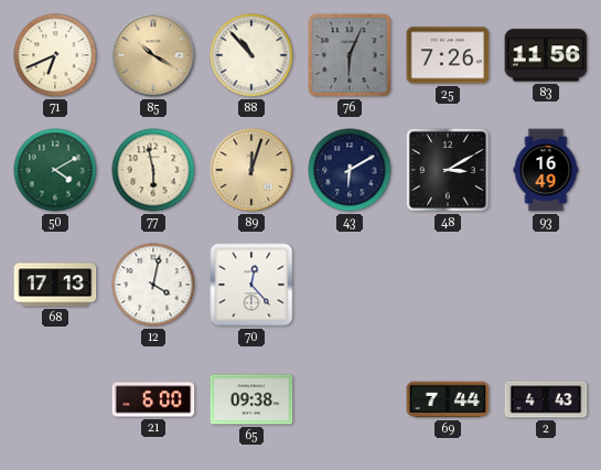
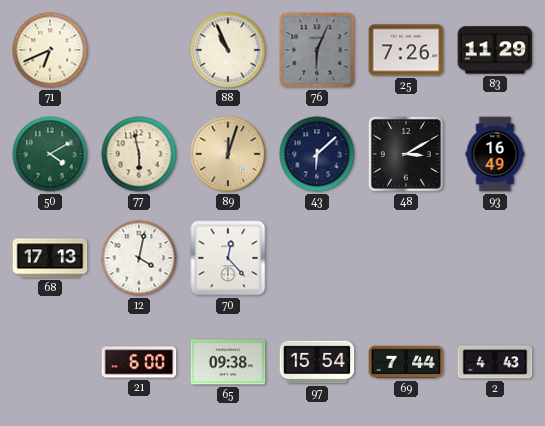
85: 10:20 -> none (153, 55)
88: 10:53 -> 10:56 (228, 50)
83: 11:56 -> 11:29 (495, 50)
43: 6:10 -> 6:08 (317, 154)
97: none -> 15:54 (317, 362)
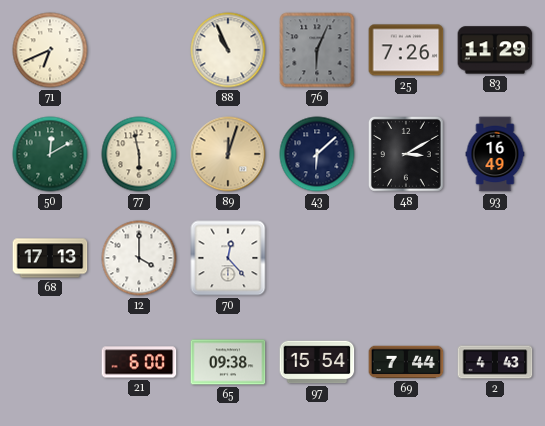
50: 4:10 -> 12:10 (50, 154)
12: 4:02 -> 4:00 (139, 258)
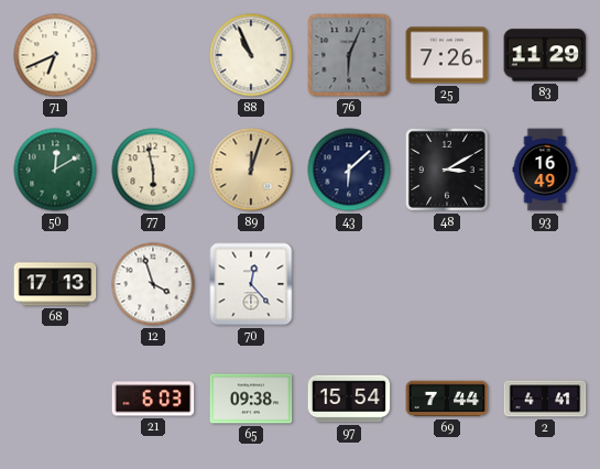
12: 4:00 -> 3:57 (153, 284)
21: 6:00 -> 6:03 (153, 399)
2: 4:43 -> 4:41 (545, 399)
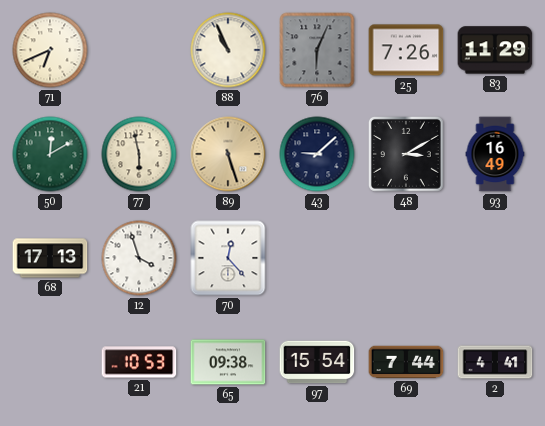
89: 12:03 -> 5:27 (228, 154)
43: 6:08 -> 9:08 (317, 154)
21: 6:03 -> 10:53 (139, 362)
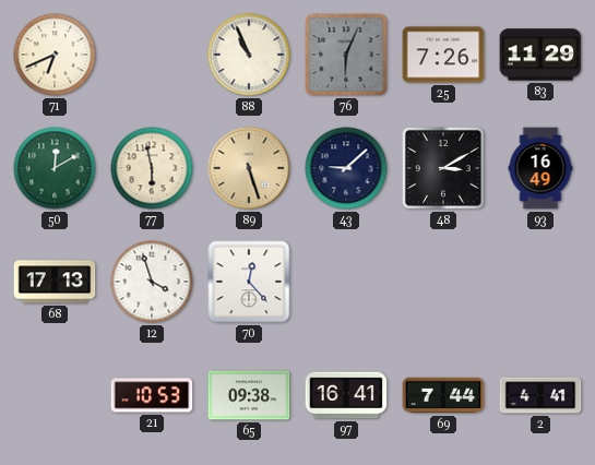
97: 15:54 -> 16:41 (346, 395)
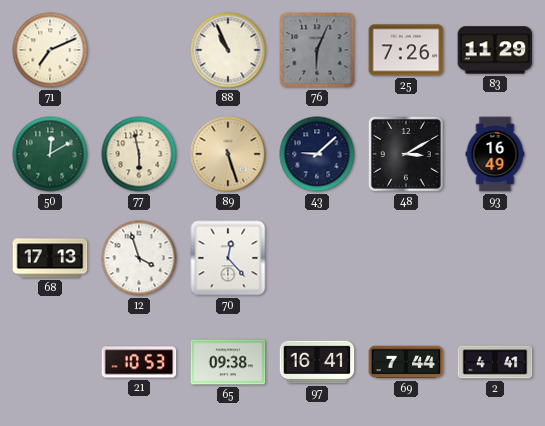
71: 6:41 -> 7:11 (50, 50)
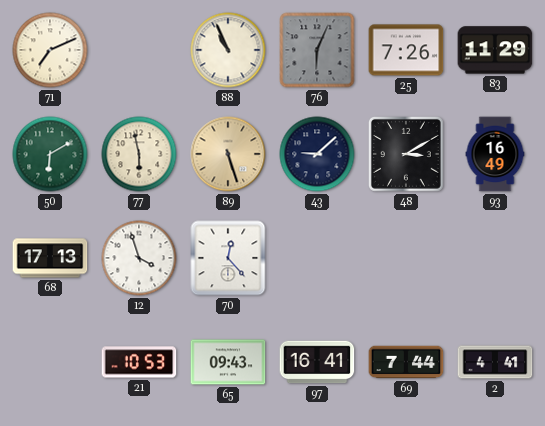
50: 12:10 -> 6:10 (50, 154)
65: 09:38 -> 09:43 (228, 362)
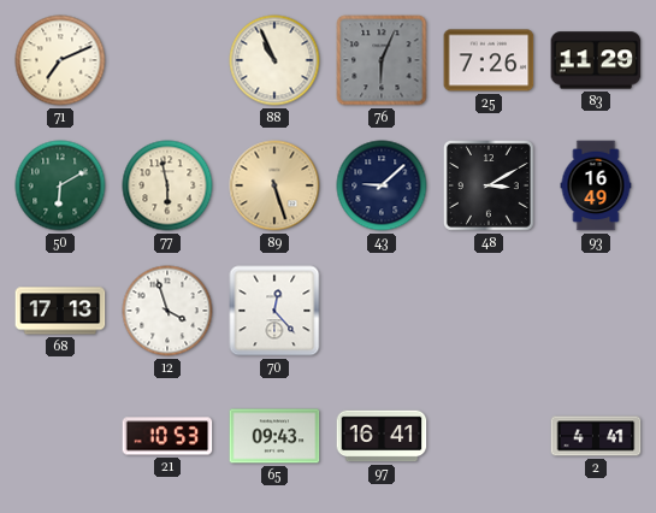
69: 7:44 -> none (406, 362)
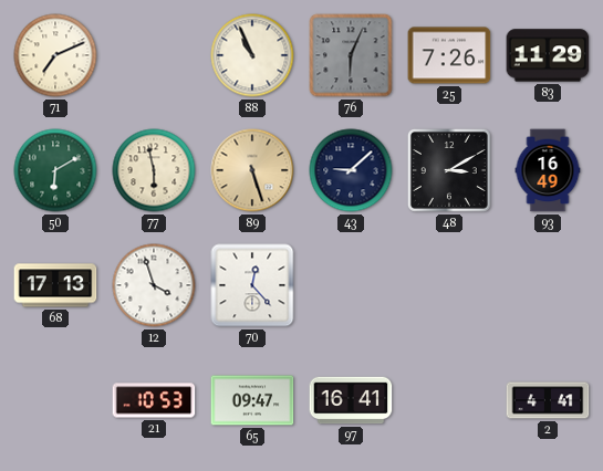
65: 09:43 -> 09:47 (252, 400)
